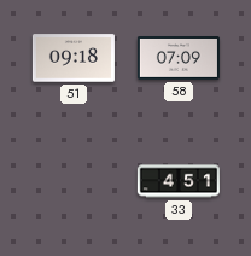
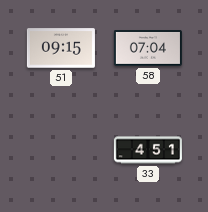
51: 09:18 -> 09:15 (61, 48)
58: 07:09 -> 07:04 (148, 49)
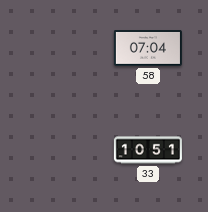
51: 09:15 -> none (61, 48)
33: 4:51 -> 10:51 (148, 150)
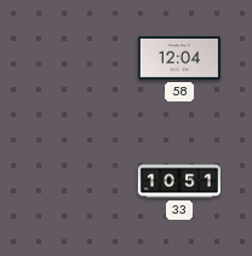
58: 07:04 -> 12:04 (179, 59)
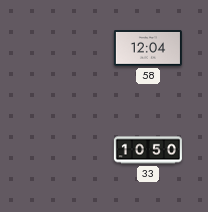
33: 10:51 -> 10:50 (148, 150)
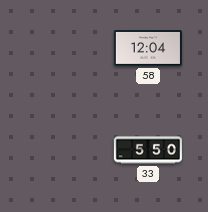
33: 10:50 -> 5:50 (148, 150)
